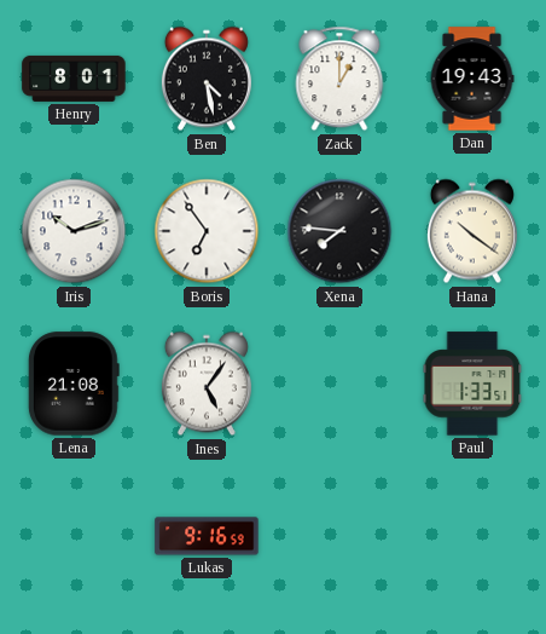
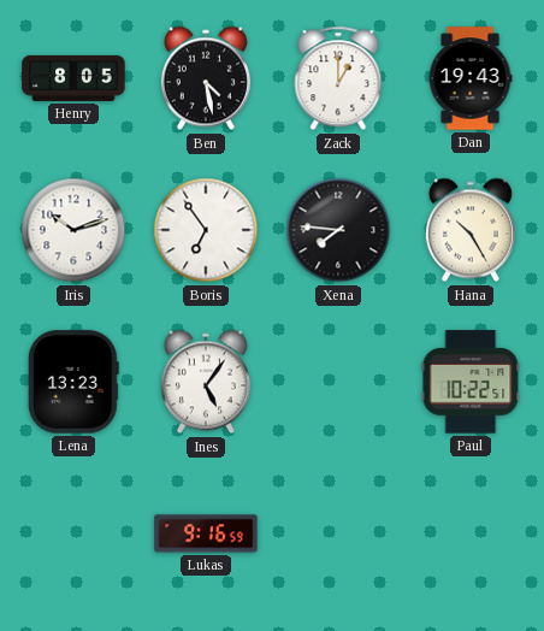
Henry: 8:01 -> 8:05 (73, 78)
Hana: 10:21 -> 10:25 (471, 230)
Lena: 21:08 -> 13:23 (73, 382)
Paul: 1:33 -> 10:22 (471, 382)
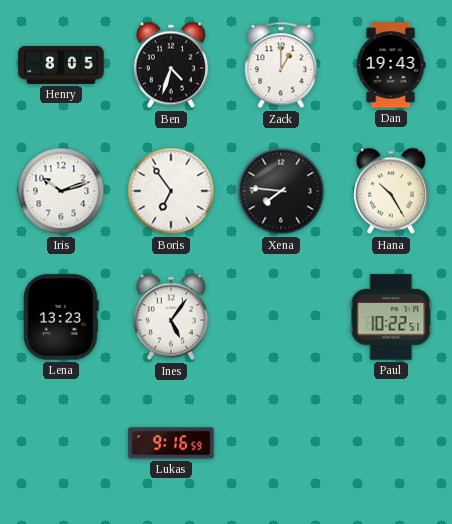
Ben: 4:28 -> 4:33 (171, 65)
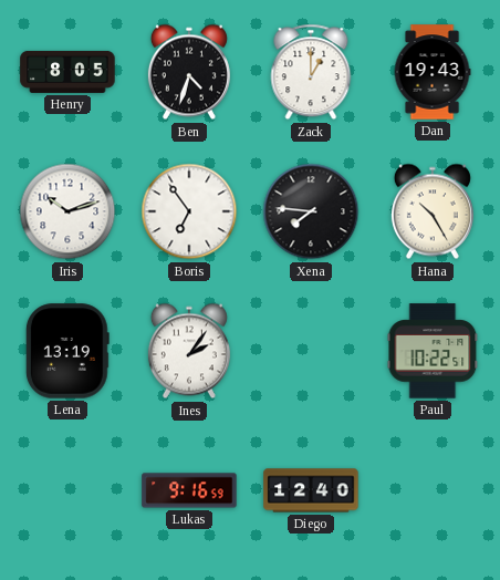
Lena: 13:23 -> 13:19 (67, 351)
Ines: 5:06 -> 2:06 (189, 351)
Diego: none -> 12:40 (311, 490)
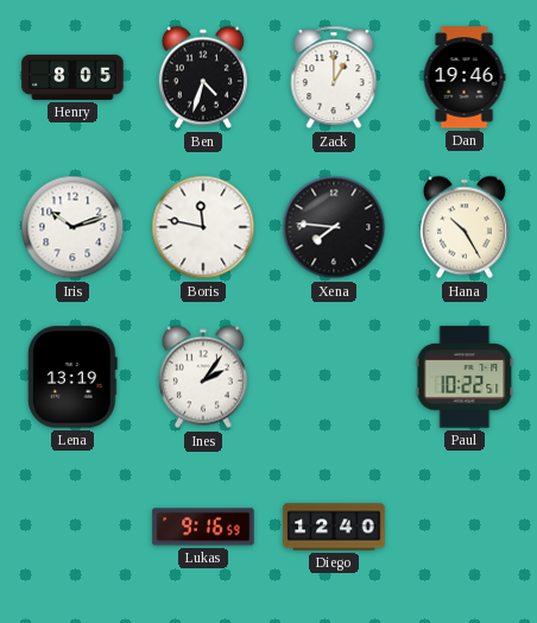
Dan: 19:43 -> 19:46 (465, 77)
Boris: 6:54 -> 11:47 (203, 227)
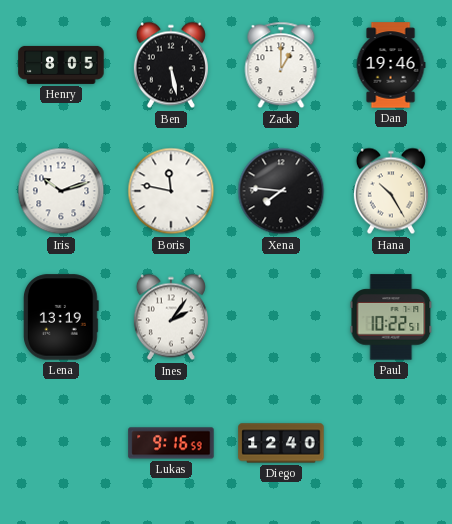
Ben: 4:33 -> 5:28 (171, 65)
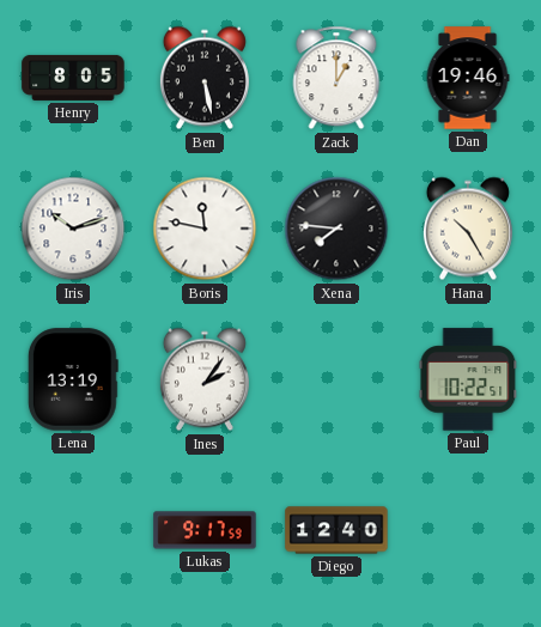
Lukas: 9:16 -> 9:17 (205, 530)
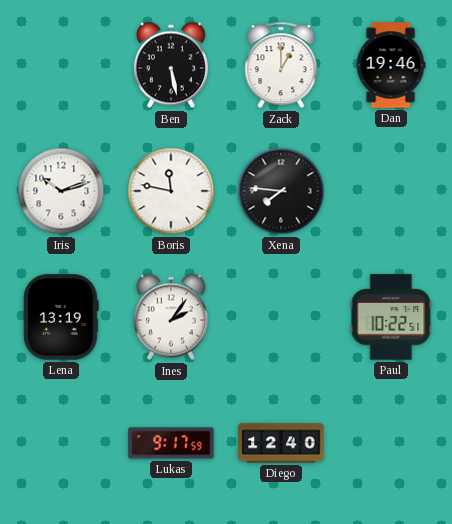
Henry: 8:05 -> none (73, 78)
Hana: 10:25 -> none (468, 229)
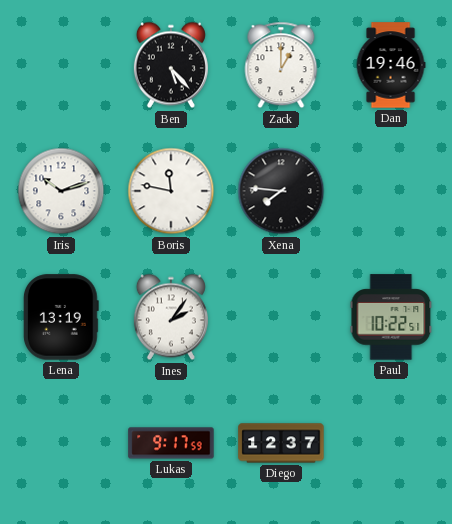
Ben: 5:28 -> 5:23 (171, 65)
Diego: 12:40 -> 12:37 (281, 443)
